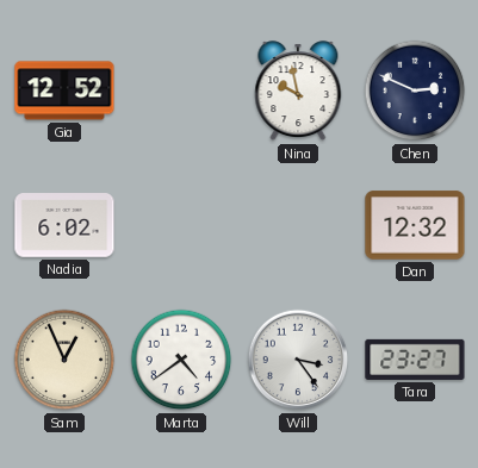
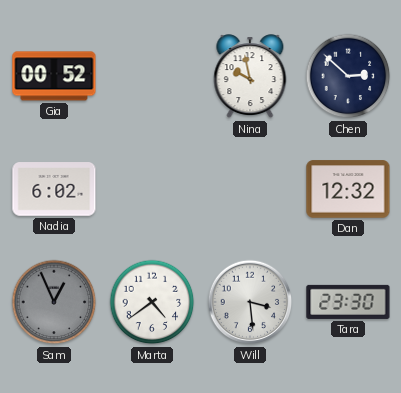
Gia: 12:52 -> 00:52 (54, 76)
Chen: 2:49 -> 2:52 (348, 76)
Sam dial: cream -> grey (54, 302)
Will: 3:24 -> 3:29 (250, 302)
Tara: 23:27 -> 23:30 (348, 302)
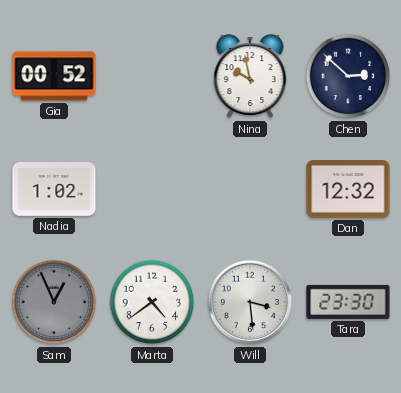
Nadia: 6:02 -> 1:02 (54, 189)
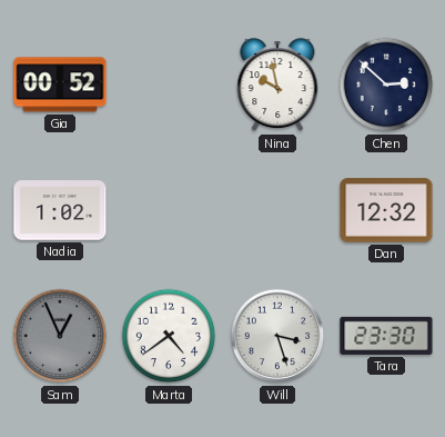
Will: 3:29 -> 3:27 (277, 336)
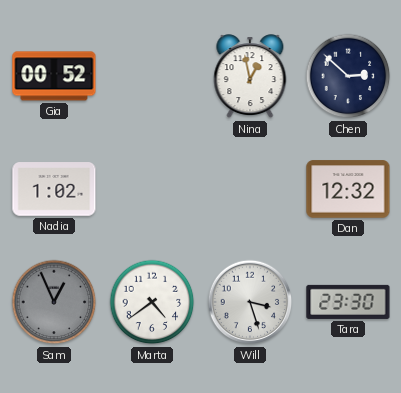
Nina: 9:58 -> 12:58 (250, 77)
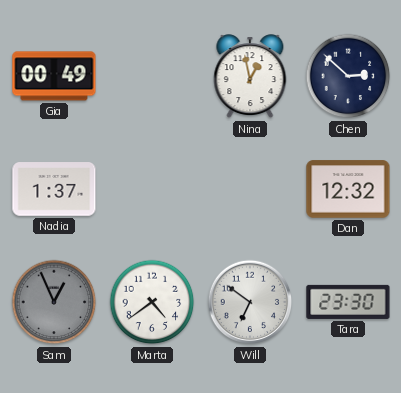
Gia: 00:52 -> 00:49 (54, 76)
Nadia: 1:02 -> 1:37 (54, 189)
Will: 3:27 -> 6:51 (250, 302)
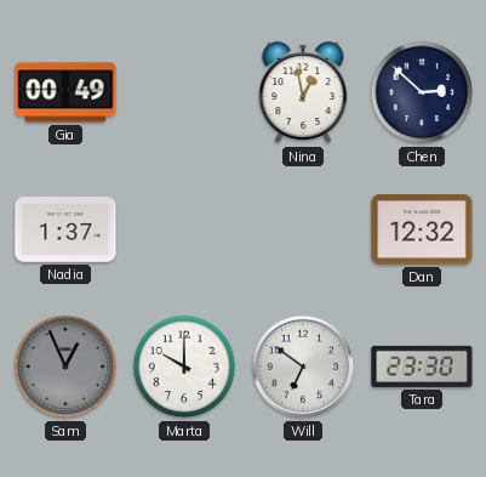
Marta: 4:39 -> 10:00 (184, 367)
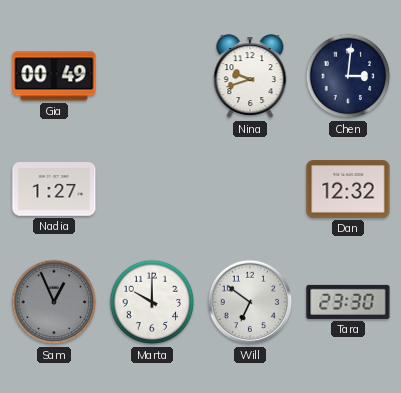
Nina: 12:58 -> 9:42 (250, 77)
Chen: 2:52 -> 3:01 (348, 76)
Nadia: 1:37 -> 1:27 (54, 189)
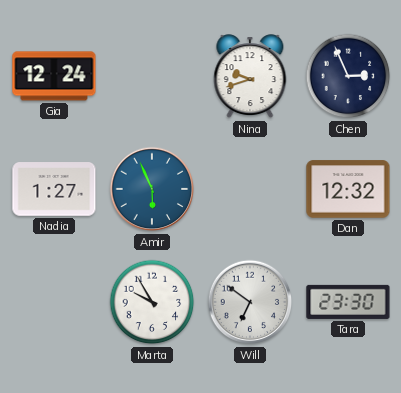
Gia: 00:49 -> 12:24 (54, 76)
Chen: 3:01 -> 2:56 (348, 76)
Amir: none -> 5:56 (152, 189)
Sam: 12:56 -> none (54, 302)
Marta: 10:00 -> 9:55 (152, 302)
